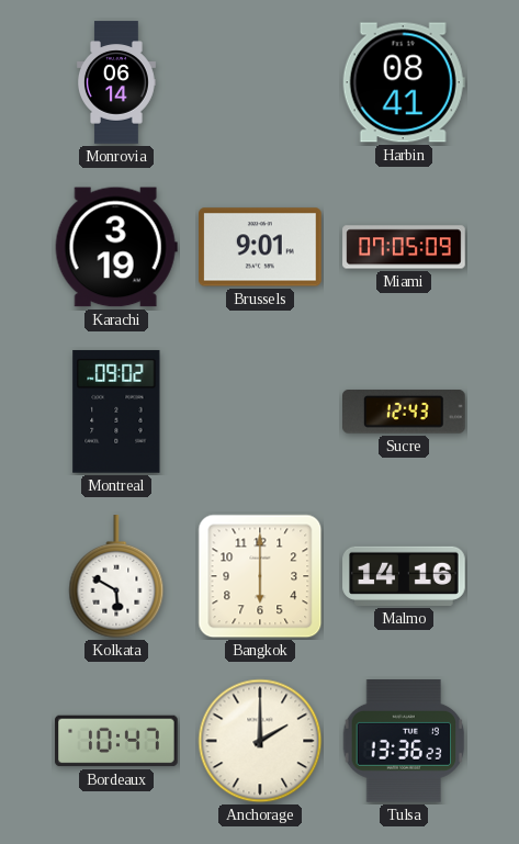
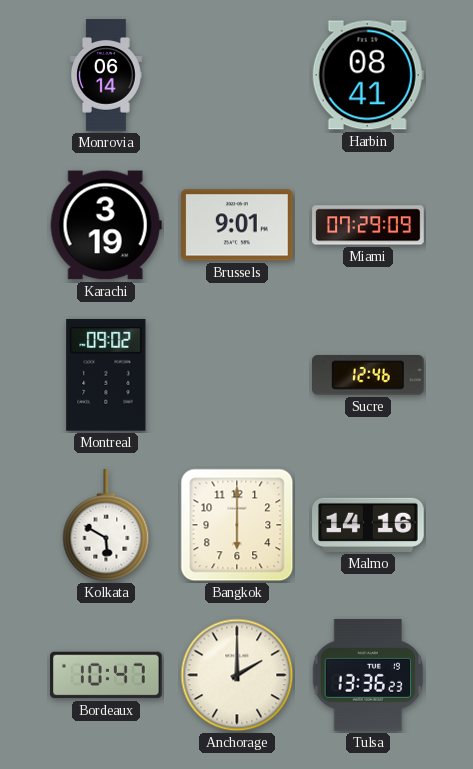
Miami: 07:05 -> 07:29 (368, 225)
Sucre: 12:43 -> 12:46 (369, 376)
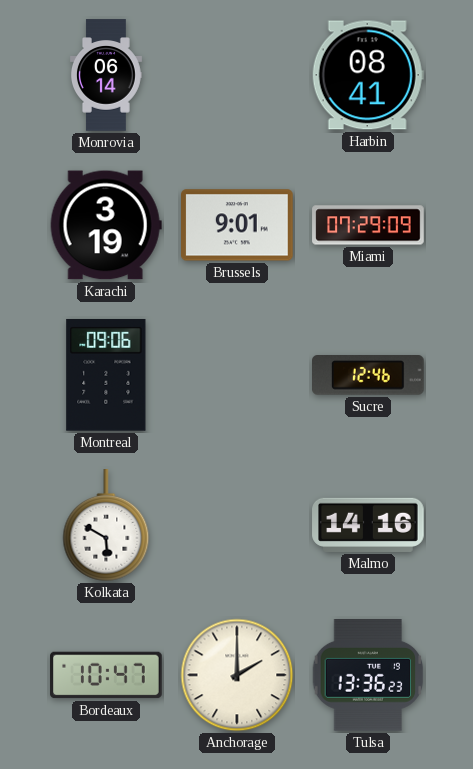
Montreal: 09:02 -> 09:06 (106, 375)
Bangkok: 6:00 -> none (237, 525)
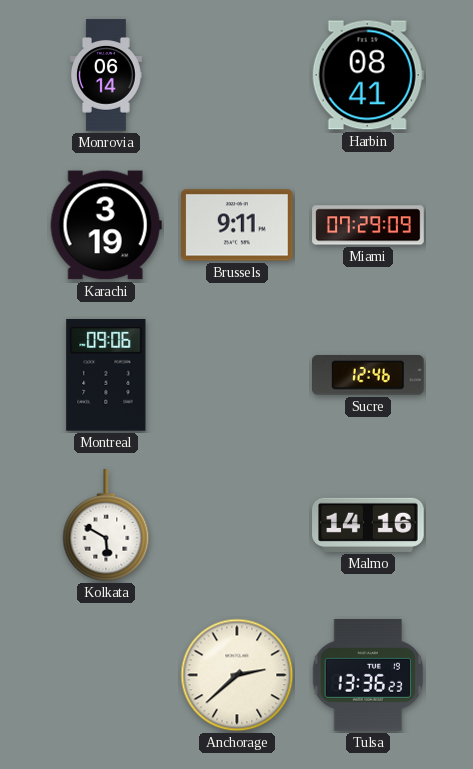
Brussels: 9:01 -> 9:11 (238, 225)
Bordeaux: 10:47 -> none (106, 675)
Anchorage: 2:00 -> 2:38 (237, 675)
